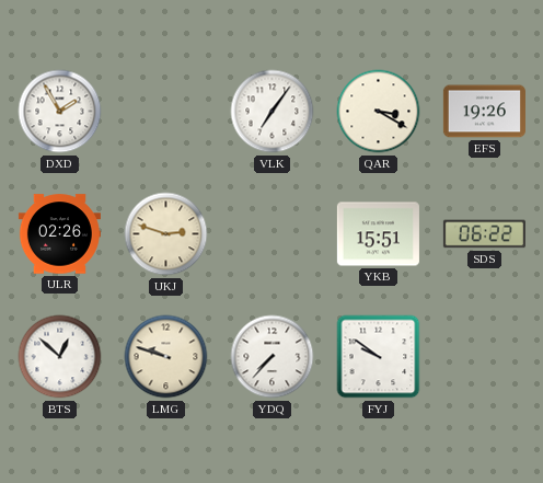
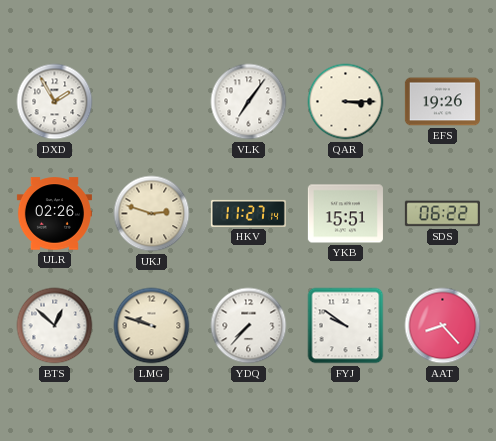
QAR: 3:20 -> 3:15 (346, 102)
HKV: none -> 11:27 (248, 213)
AAT: none -> 8:23 (443, 326)
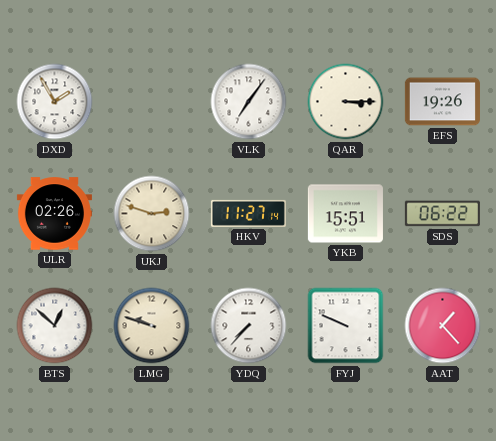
FYJ: 9:51 -> 9:49 (346, 326)
AAT: 8:23 -> 1:23 (443, 326)
